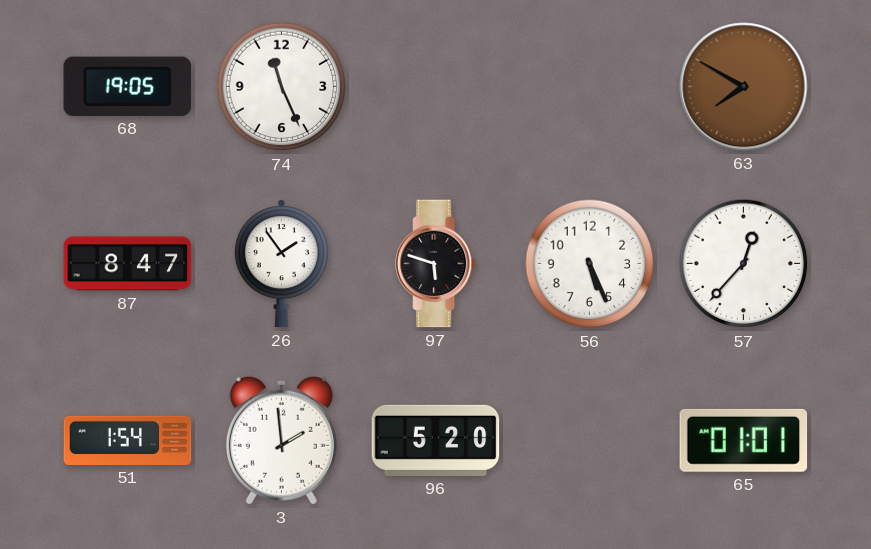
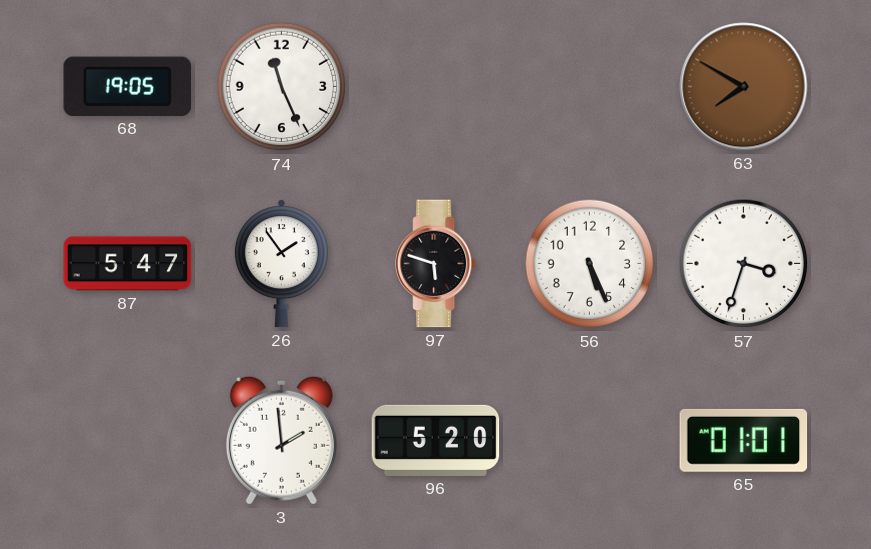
87: 8:47 -> 5:47 (128, 264)
57: 12:37 -> 3:33 (744, 264)
51: 1:54 -> none (128, 440)
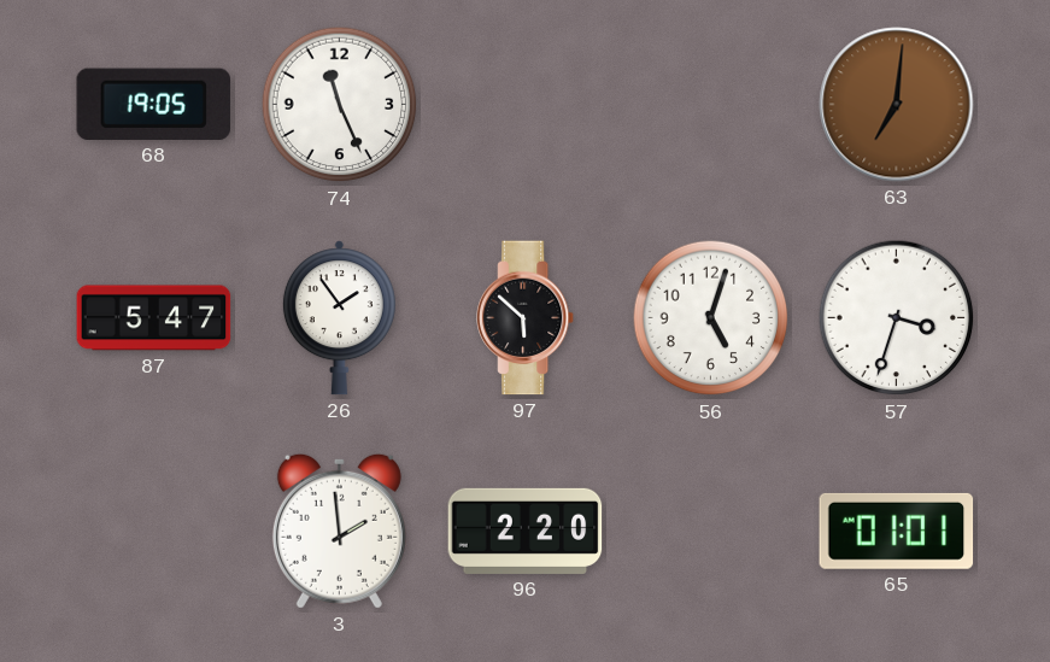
63: 7:50 -> 7:01 (897, 105)
97: 5:48 -> 5:52 (526, 318)
56: 5:26 -> 5:03 (711, 318)
96: 5:20 -> 2:20 (526, 531)
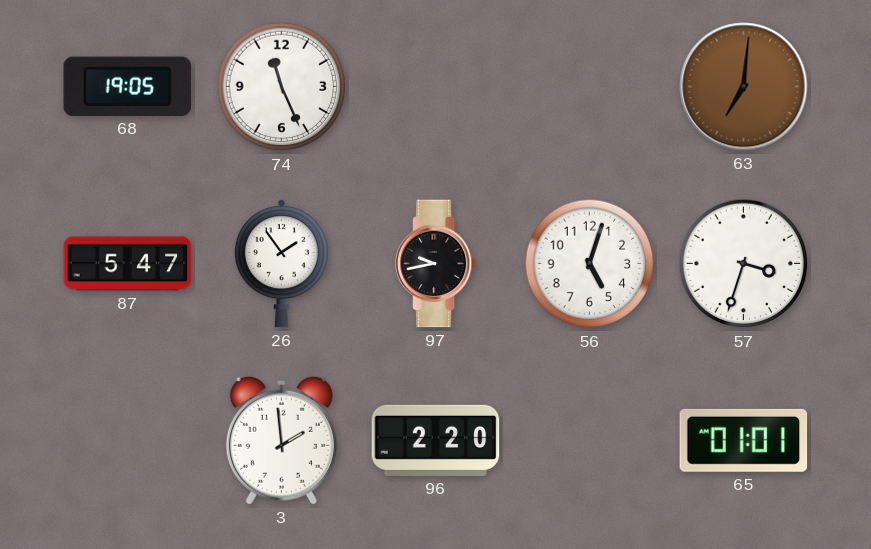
97: 5:52 -> 9:43 (436, 264)
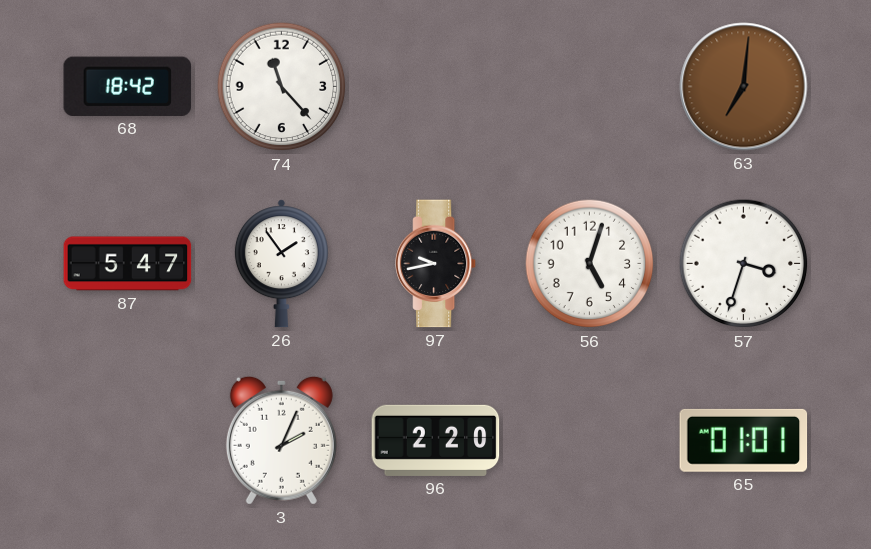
68: 19:05 -> 18:42 (128, 86)
74: 11:26 -> 11:23 (282, 87)
3: 1:59 -> 2:04 (281, 440)
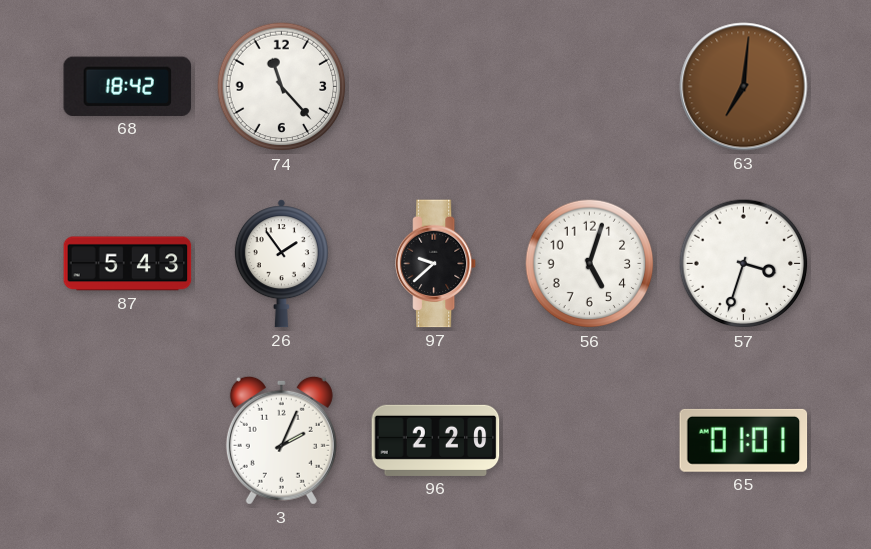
87: 5:47 -> 5:43 (128, 264)
97: 9:43 -> 9:38 (436, 264)
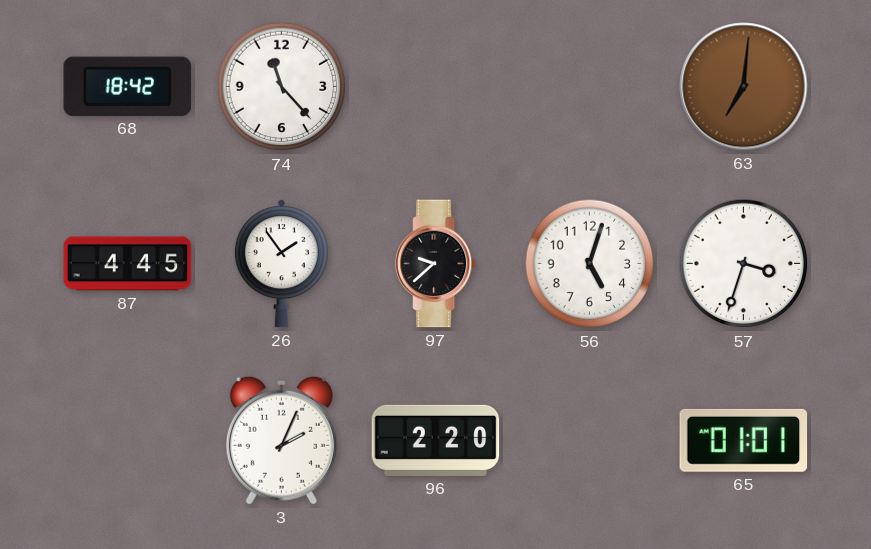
87: 5:43 -> 4:45 (128, 264)
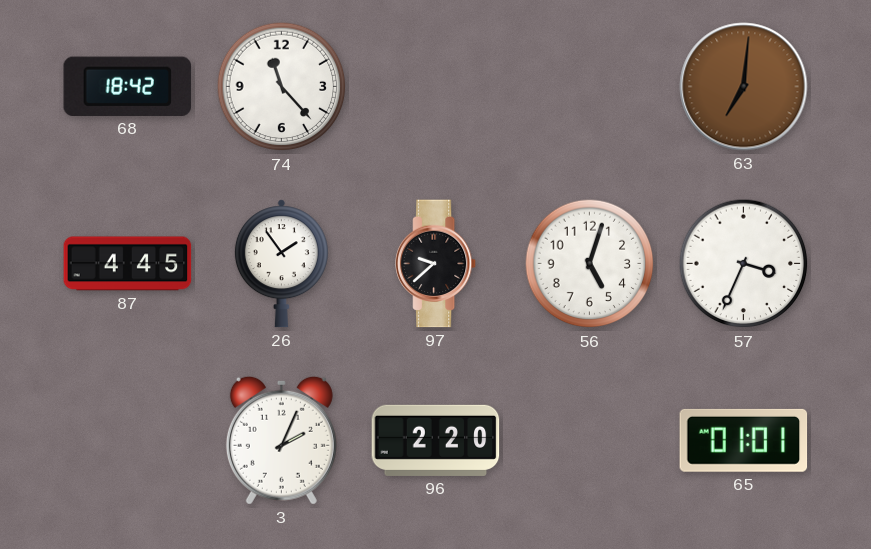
57: 3:33 -> 3:34 (744, 264)
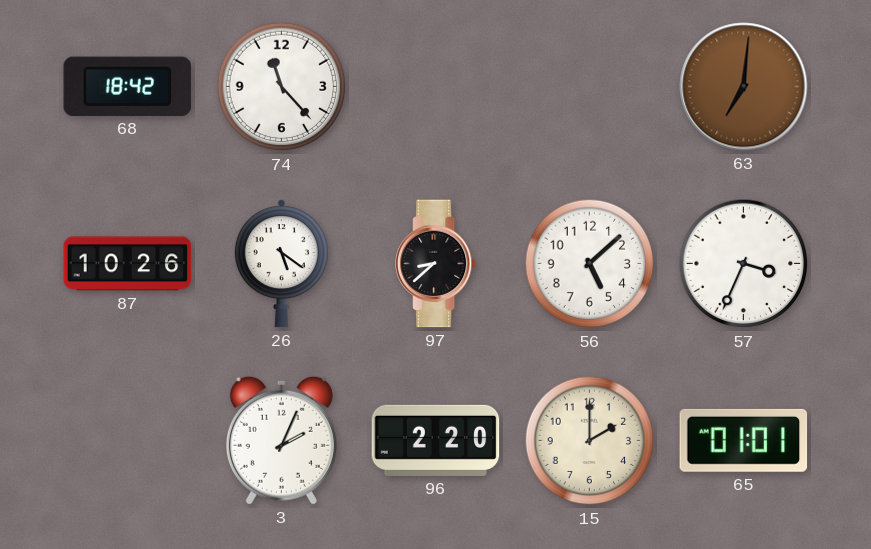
87: 4:45 -> 10:26 (128, 264)
26: 1:54 -> 5:21 (281, 264)
97: 9:38 -> 8:38 (436, 264)
56: 5:03 -> 5:08 (590, 264)
15: none -> 2:00 (590, 441)
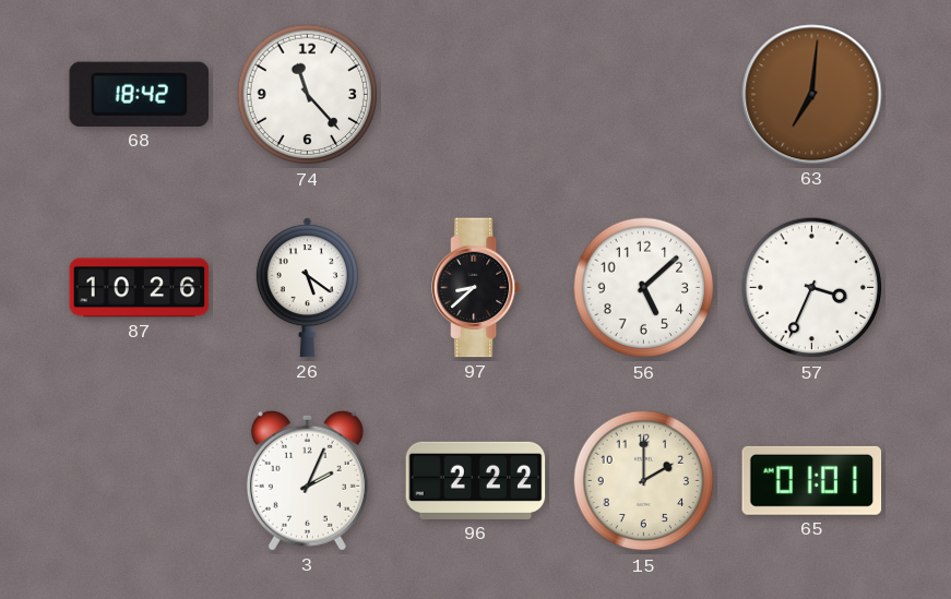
96: 2:20 -> 2:22 (476, 480)
